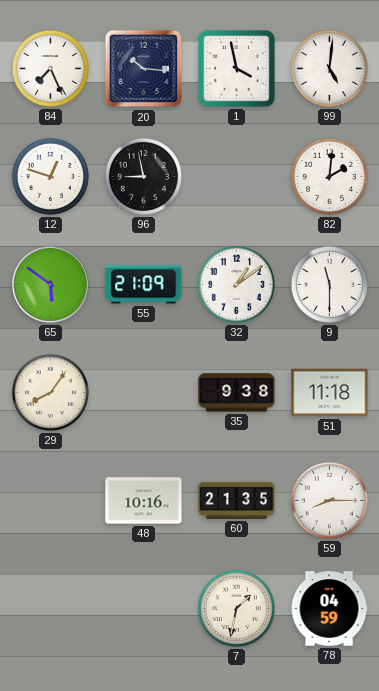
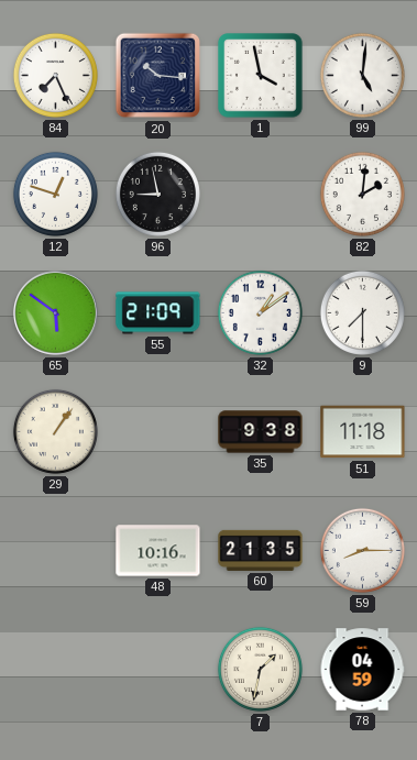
9: 11:30 -> 7:30 (362, 312)
29: 8:06 -> 1:06 (55, 431)
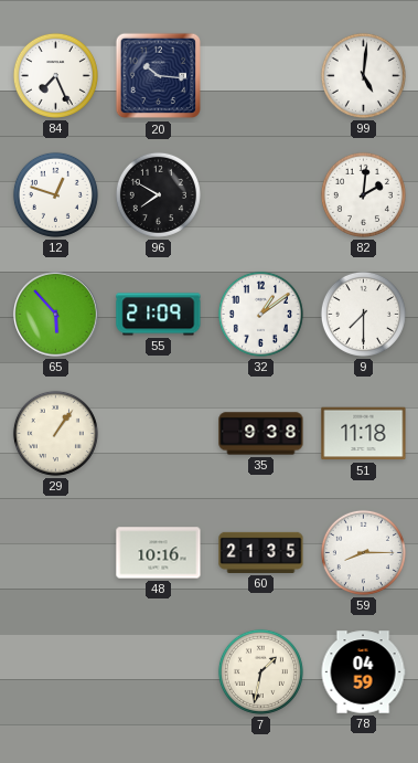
1: 3:58 -> none (261, 76)
96: 8:58 -> 7:50 (158, 194)
65: 5:51 -> 5:53 (56, 315)
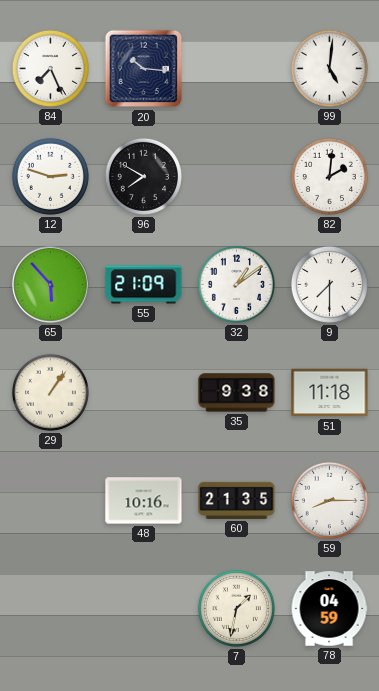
12: 12:48 -> 2:48 (50, 176)
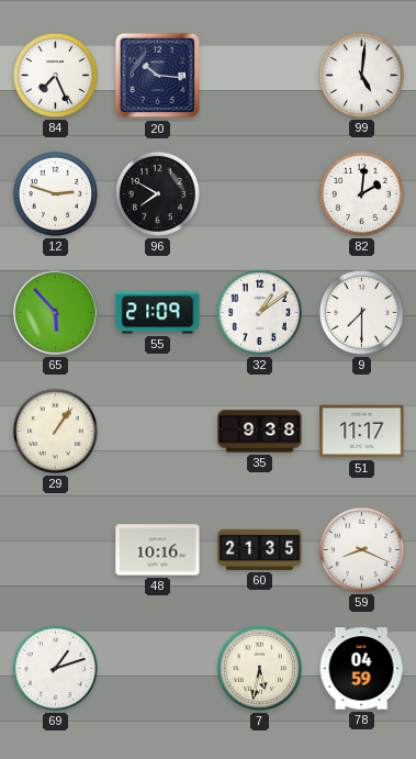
51: 11:18 -> 11:17 (362, 432)
59: 8:15 -> 8:19 (361, 549)
69: none -> 1:12 (55, 668)
7: 1:32 -> 5:32 (259, 668)
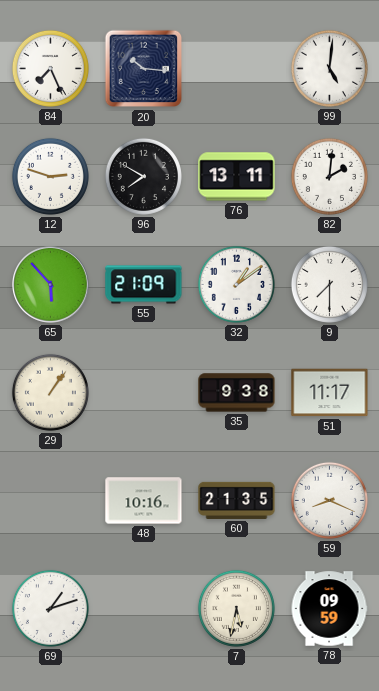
76: none -> 13:11 (237, 177)
78: 04:59 -> 09:59 (329, 609)
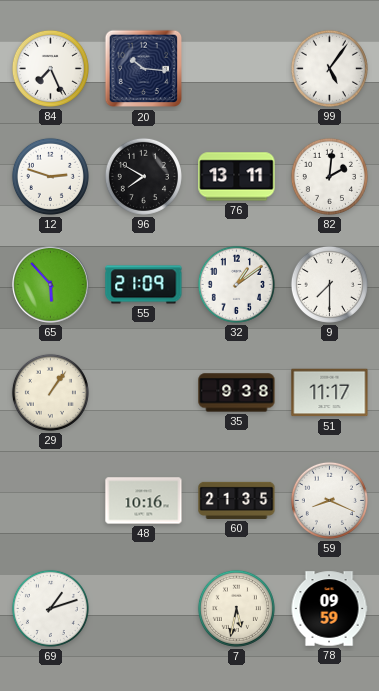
99: 5:01 -> 5:06 (329, 68)
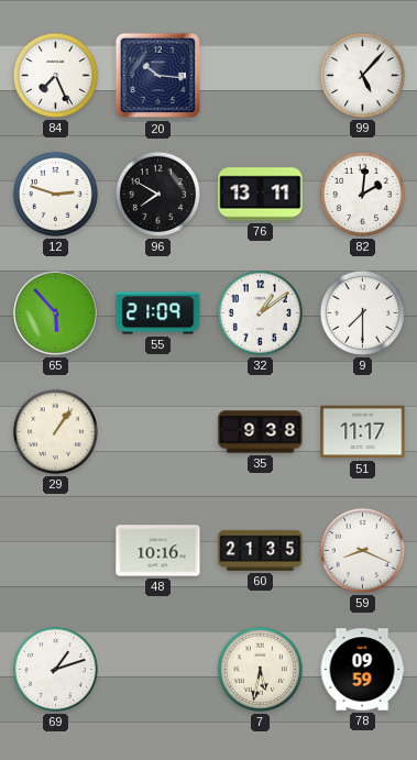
99: 5:06 -> 5:07 (362, 75)
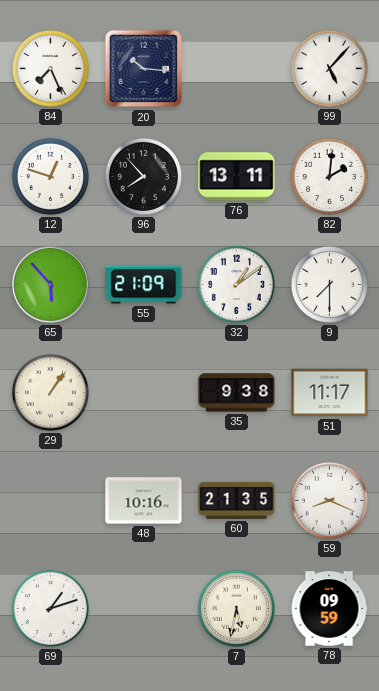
12: 2:48 -> 12:48 (50, 176)
96: 7:50 -> 7:53 (143, 176)
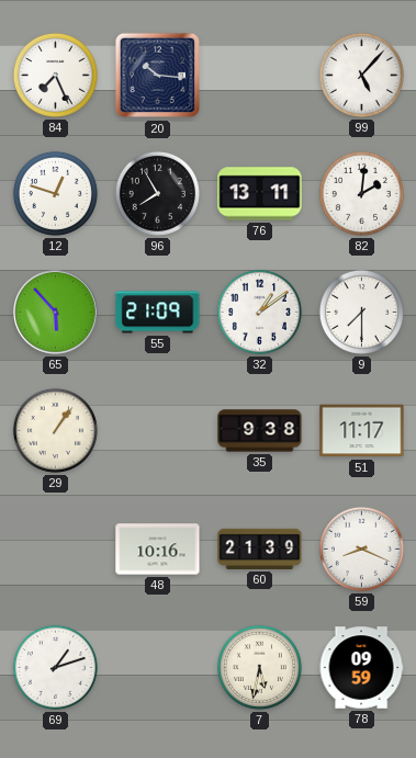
96: 7:53 -> 7:55 (157, 193)
60: 21:35 -> 21:39 (260, 548)
